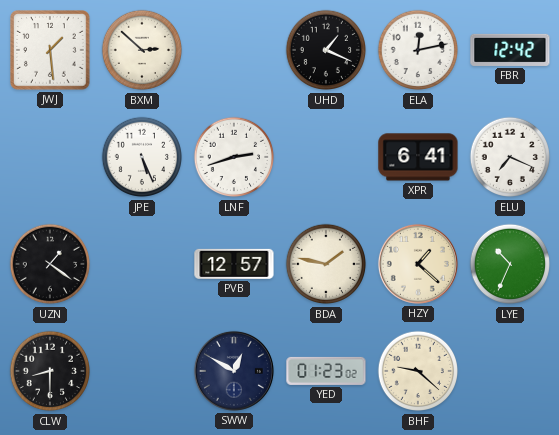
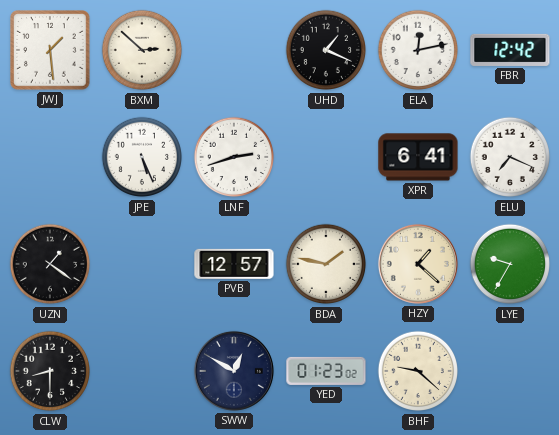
LYE: 10:34 -> 9:35 (510, 264)
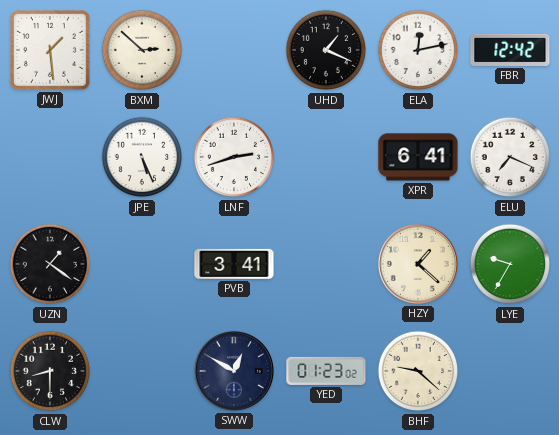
PVB: 12:57 -> 3:41 (234, 264)
BDA: 1:47 -> none (326, 264)
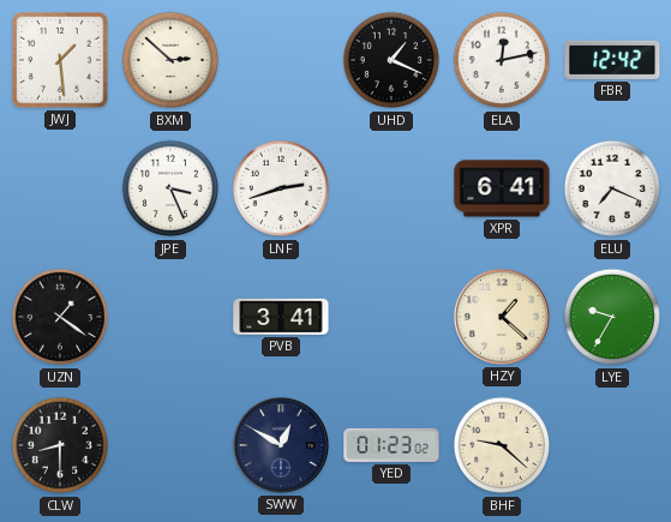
JPE: 5:26 -> 3:26 (170, 188)
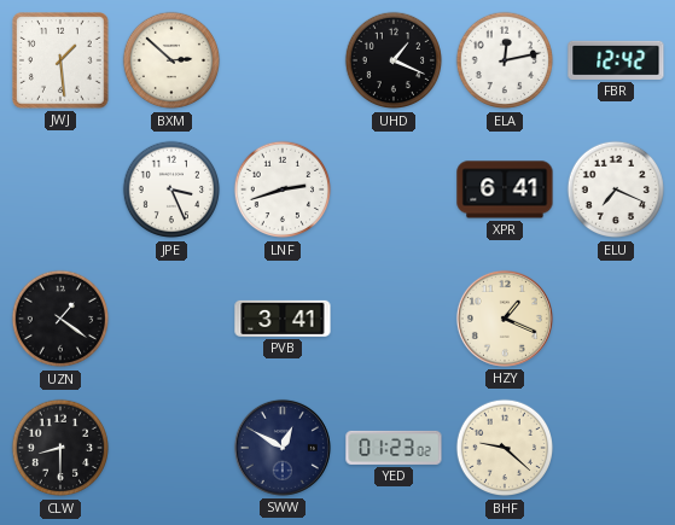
HZY: 1:22 -> 1:19 (505, 319)
LYE: 9:35 -> none (612, 317)
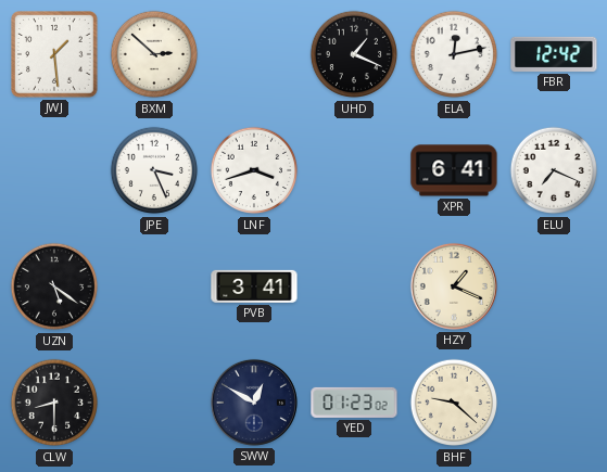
LNF: 2:42 -> 3:42 (254, 170)
UZN: 1:21 -> 5:21 (54, 286)
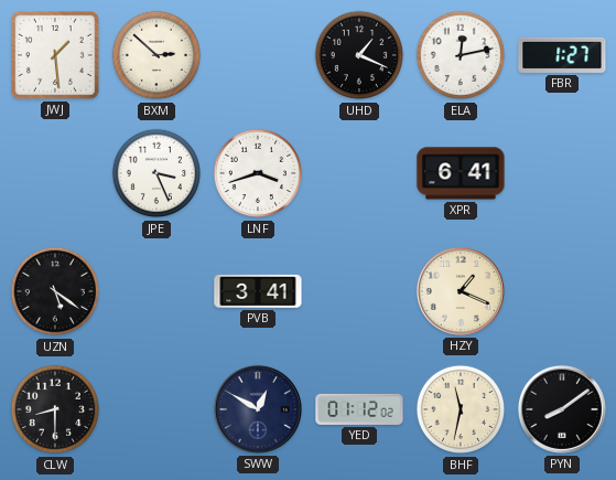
FBR: 12:42 -> 1:27 (562, 55)
ELU: 7:19 -> none (554, 170)
YED: 01:23 -> 01:12 (359, 409)
BHF: 9:22 -> 11:32 (461, 409)
PYN: none -> 8:09 (562, 409)
